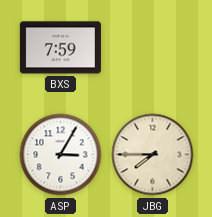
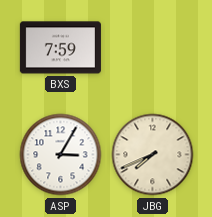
JBG: 7:45 -> 7:41 (153, 155)
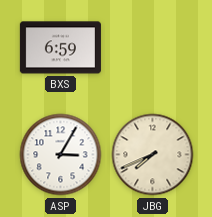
BXS: 7:59 -> 6:59 (60, 48)
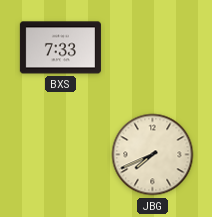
BXS: 6:59 -> 7:33 (60, 48)
ASP: 3:05 -> none (61, 155)
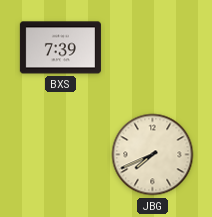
BXS: 7:33 -> 7:39 (60, 48)
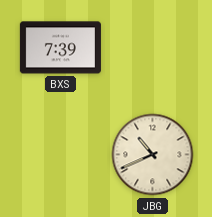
JBG: 7:41 -> 10:41 (153, 155)
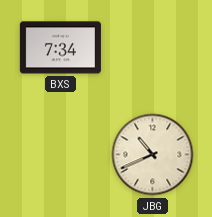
BXS: 7:39 -> 7:34 (60, 48)
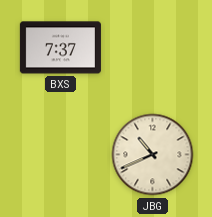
BXS: 7:34 -> 7:37 (60, 48)
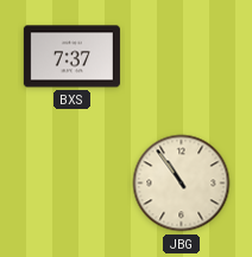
JBG: 10:41 -> 10:54 (182, 184)
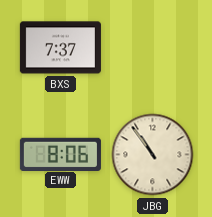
EWW: none -> 8:06 (60, 154)
